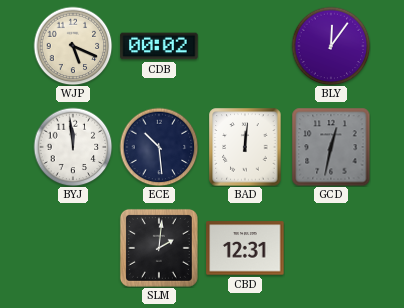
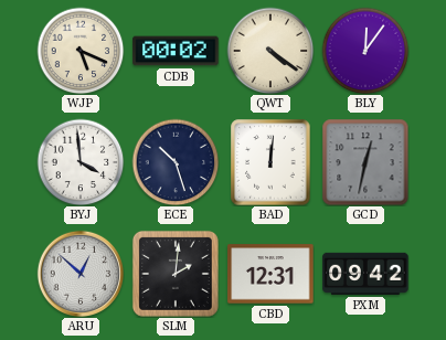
QWT: none -> 4:21 (270, 51)
BYJ: 11:59 -> 3:59 (81, 162)
ECE: 10:29 -> 10:27 (176, 162)
ARU: none -> 12:52 (79, 273)
PXM: none -> 09:42 (365, 274)
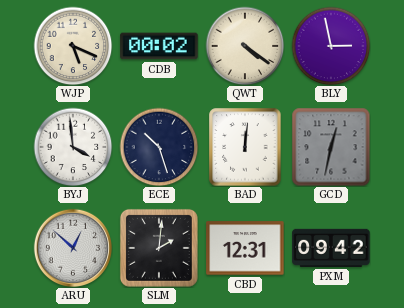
BLY: 12:06 -> 2:58 (331, 46)
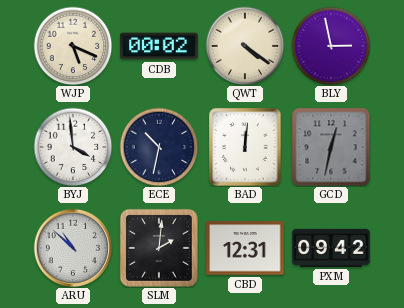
ECE: 10:27 -> 10:32 (159, 147)
ARU: 12:52 -> 10:52 (72, 247)
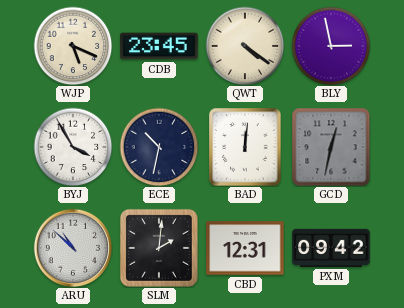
CDB: 00:02 -> 23:45 (159, 46)
BYJ: 3:59 -> 3:55 (73, 147)
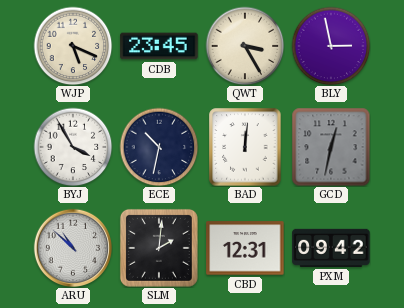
QWT: 4:21 -> 3:25 (245, 46)
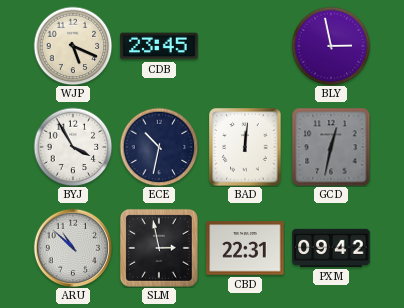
QWT: 3:25 -> none (245, 46)
SLM: 2:01 -> 2:58 (159, 248)
CBD: 12:31 -> 22:31 (245, 248)
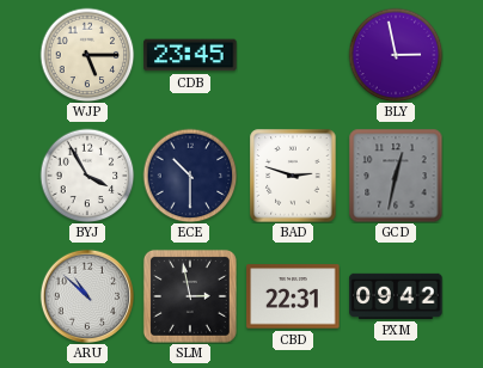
WJP: 5:19 -> 5:15 (87, 55)
ECE: 10:32 -> 10:30 (190, 176)
BAD: 12:01 -> 2:48 (293, 176)
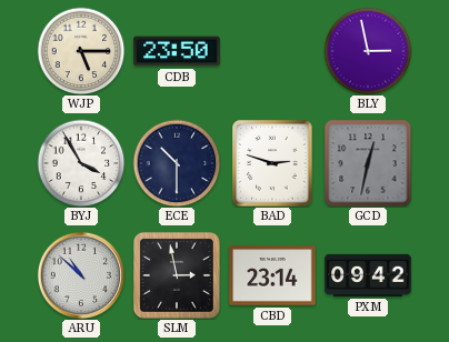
CDB: 23:45 -> 23:50 (177, 51)
CBD: 22:31 -> 23:14 (272, 275)
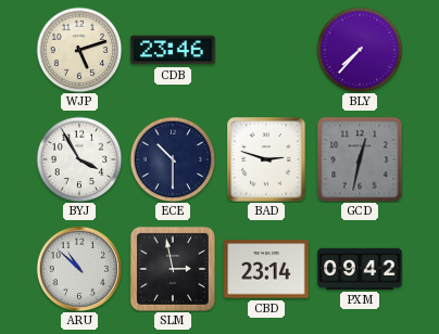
WJP: 5:15 -> 5:12 (79, 50)
CDB: 23:50 -> 23:46 (173, 50)
BLY: 2:58 -> 7:37 (360, 50)
